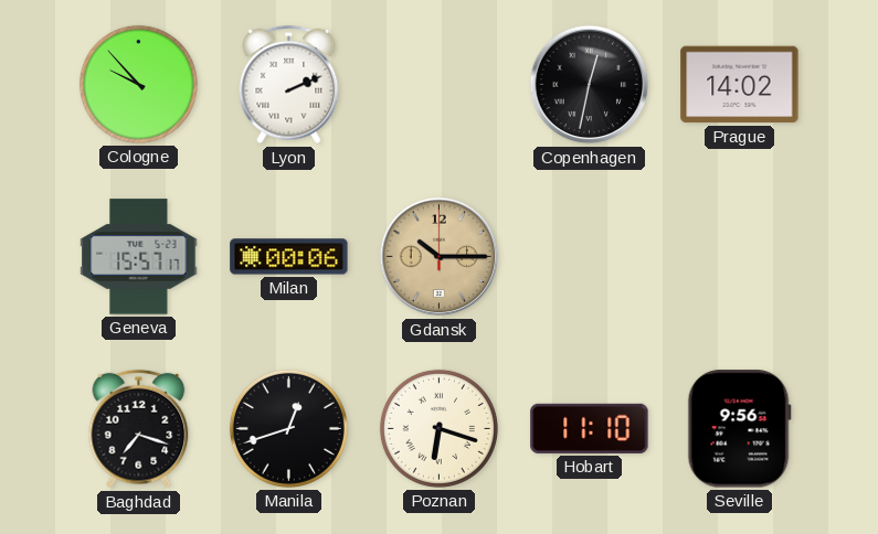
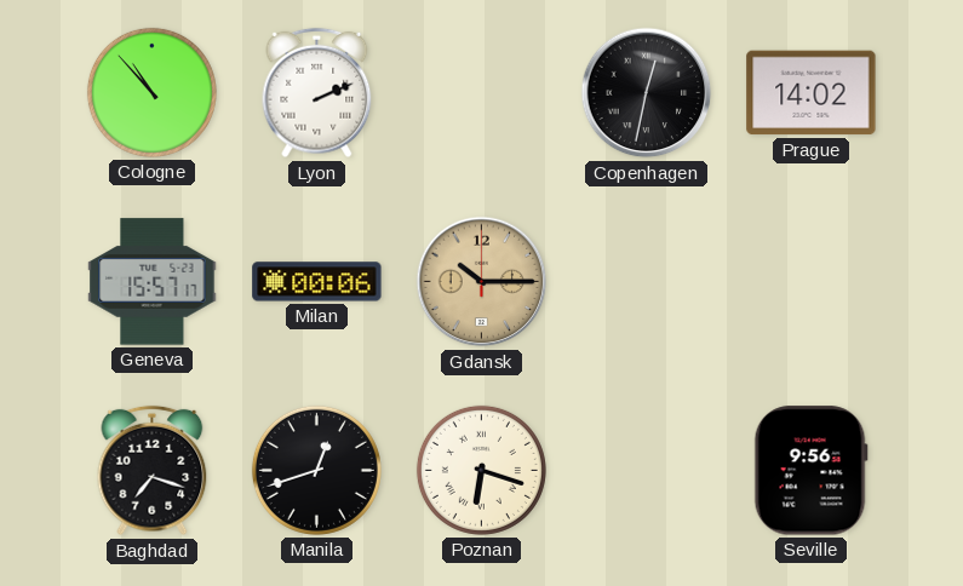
Cologne: 9:53 -> 10:53 (151, 92)
Hobart: 11:10 -> none (590, 428)
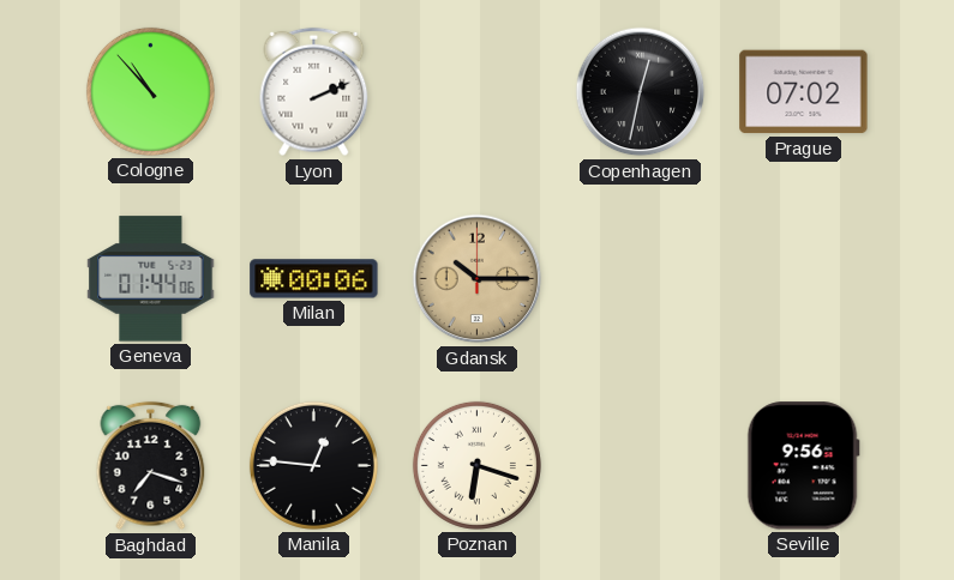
Prague: 14:02 -> 07:02 (804, 92)
Geneva: 15:57 -> 01:44 (151, 279)
Manila: 12:42 -> 12:46 (313, 465)
